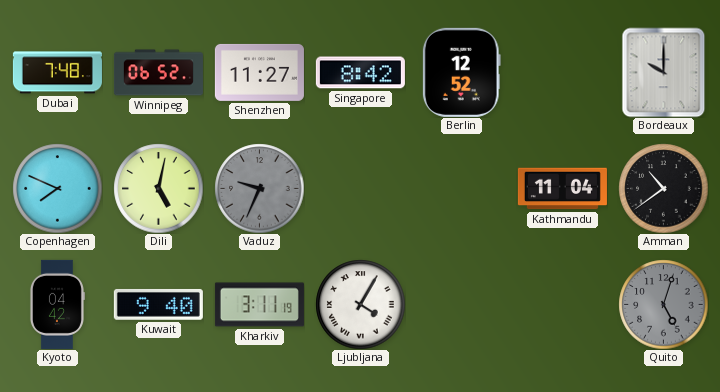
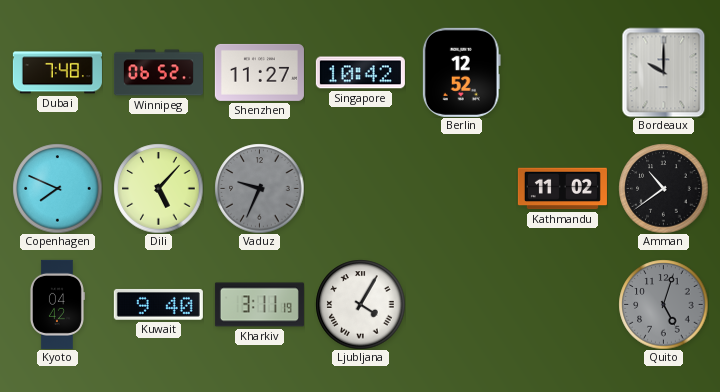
Singapore: 8:42 -> 10:42 (360, 73)
Dili: 5:02 -> 5:07 (158, 188)
Kathmandu: 11:04 -> 11:02 (562, 189)
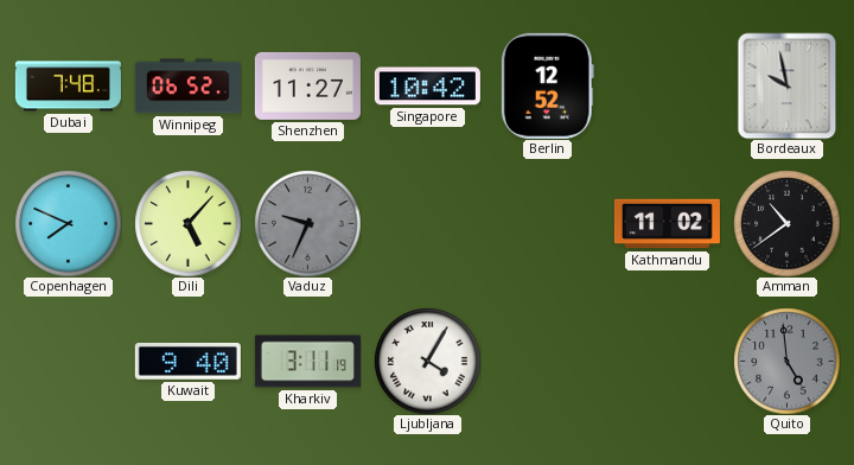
Bordeaux: 10:00 -> 9:58 (788, 85)
Kyoto: 04:42 -> none (57, 304)
Quito: 5:03 -> 4:59 (786, 361)
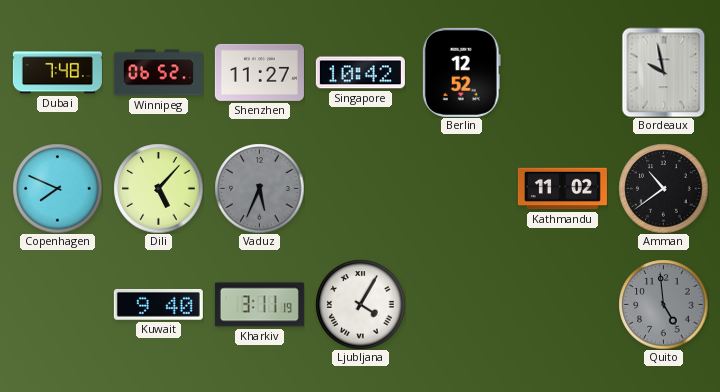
Vaduz: 9:34 -> 5:34 (259, 188)
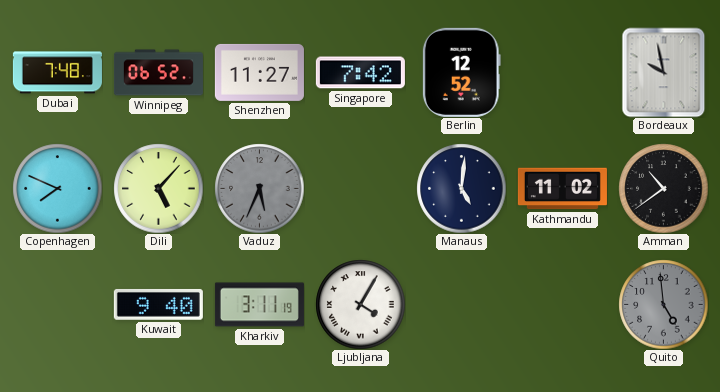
Singapore: 10:42 -> 7:42 (360, 73)
Manaus: none -> 5:01 (461, 188)
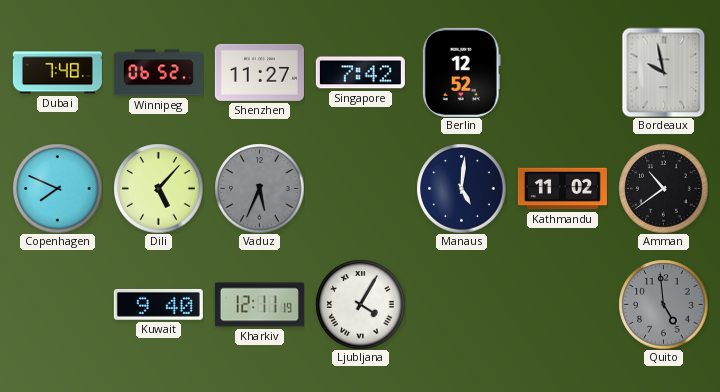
Kharkiv: 3:11 -> 12:11 (259, 305)
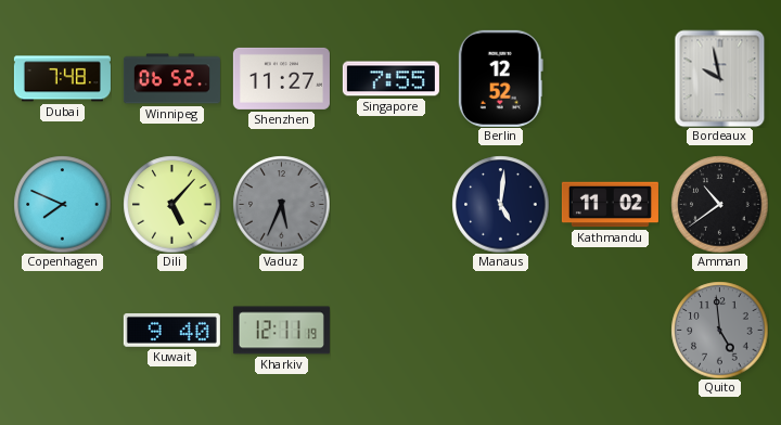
Singapore: 7:42 -> 7:55 (390, 79)
Ljubljana: 4:05 -> none (360, 304)
